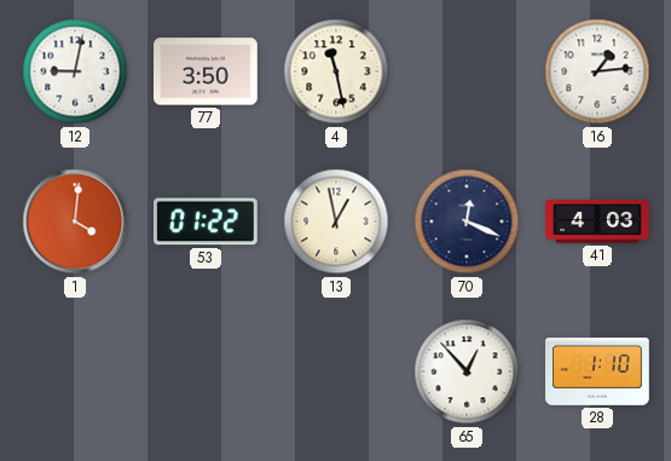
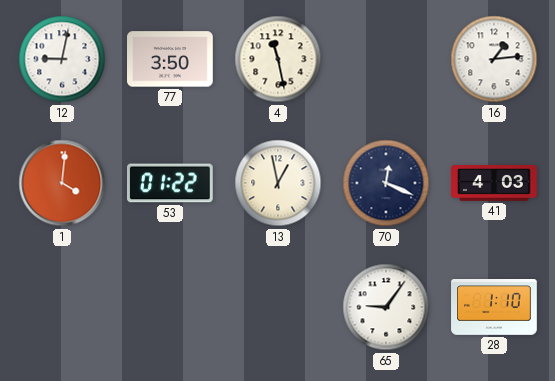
65: 12:53 -> 9:06 (386, 307)
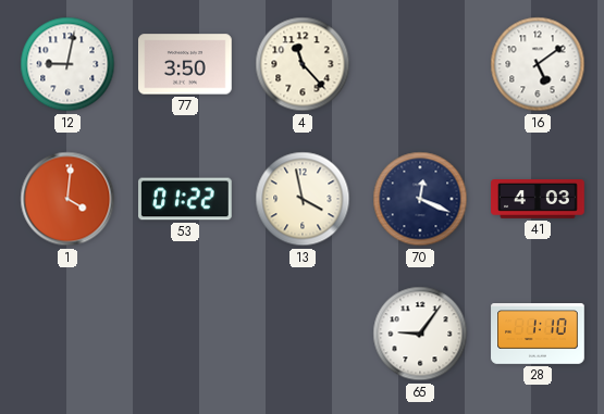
4: 11:28 -> 11:23 (303, 64)
16: 1:14 -> 5:09 (538, 64)
13: 12:58 -> 3:58 (303, 199)
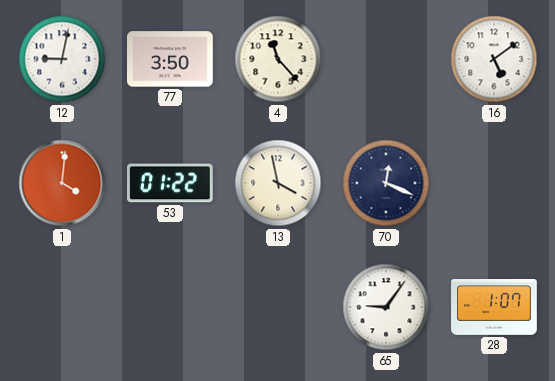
41: 4:03 -> none (538, 200)
28: 1:10 -> 1:07 (494, 308)
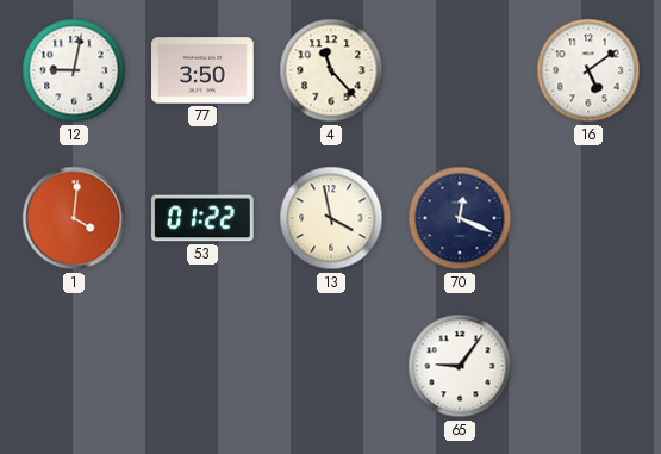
28: 1:07 -> none (494, 308)
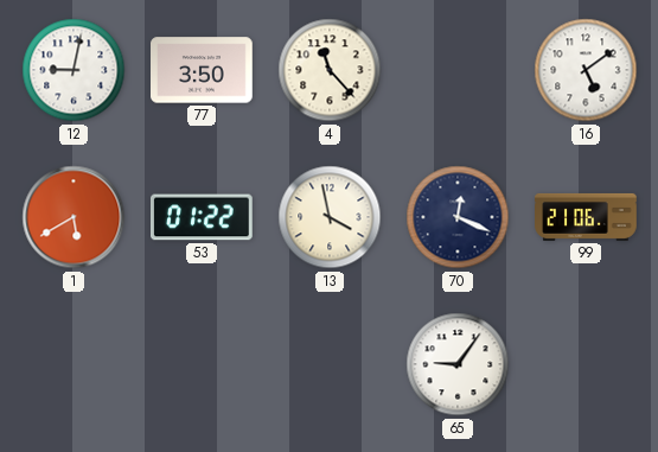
1: 4:01 -> 5:40 (74, 217)
99: none -> 21:06 (586, 217)
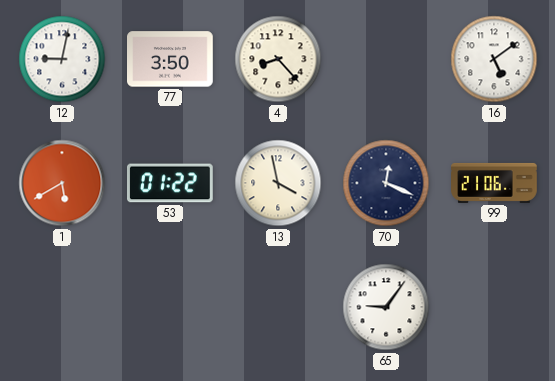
4: 11:23 -> 8:23 (278, 59)
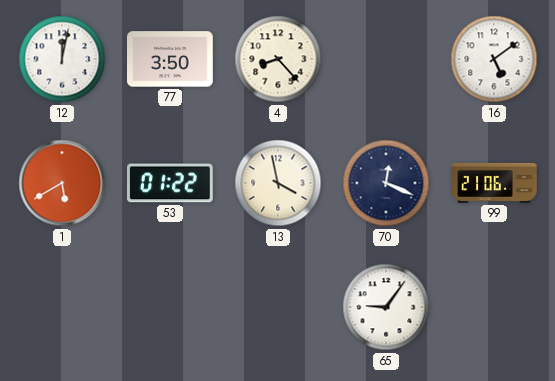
12: 9:02 -> 12:02 (62, 59)
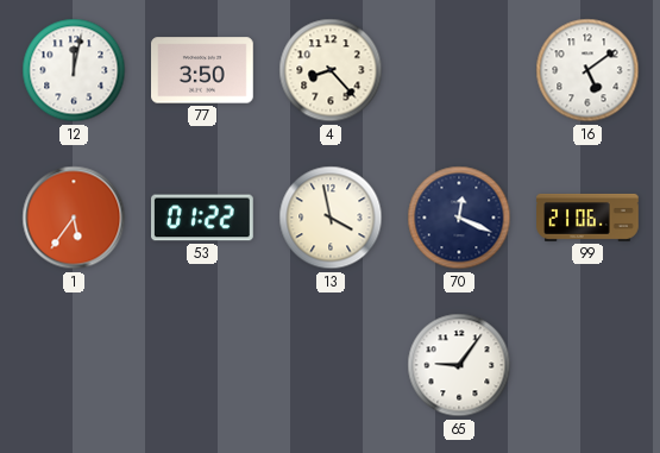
1: 5:40 -> 5:36 (74, 218)
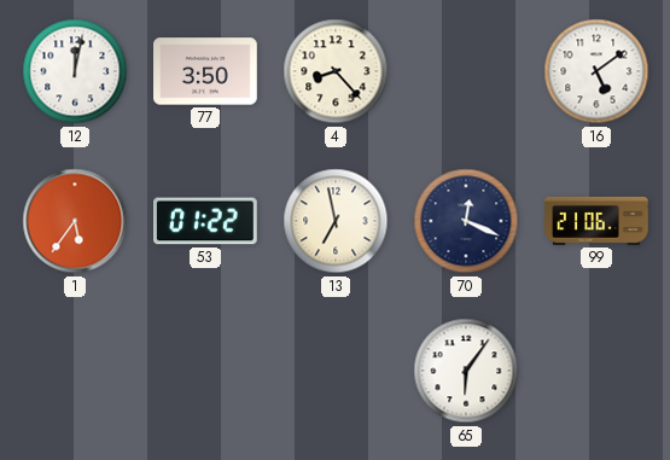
13: 3:58 -> 6:58 (336, 221)
65: 9:06 -> 6:06 (466, 371)
